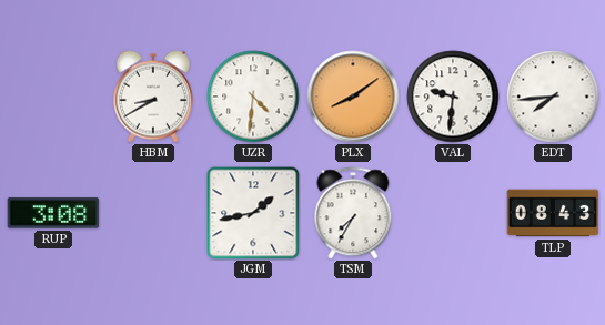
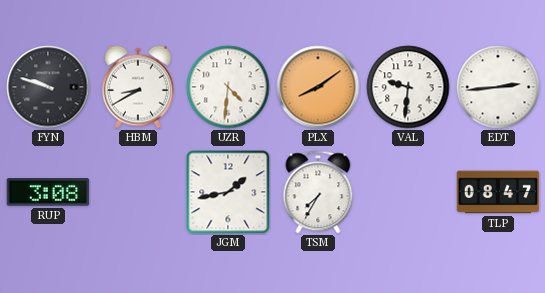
FYN: none -> 9:48 (48, 87)
EDT: 7:44 -> 2:44 (498, 87)
TLP: 08:43 -> 08:47 (498, 192)
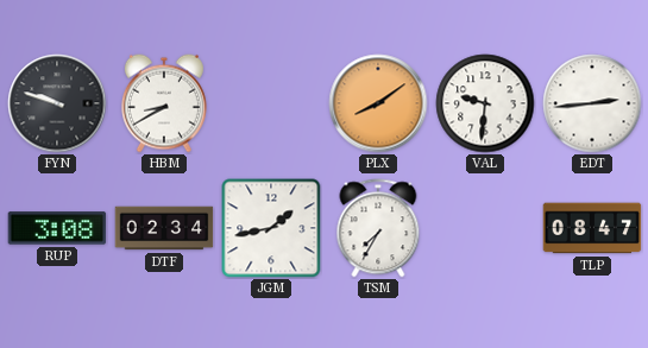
UZR: 4:31 -> none (228, 87)
DTF: none -> 02:34 (164, 228)
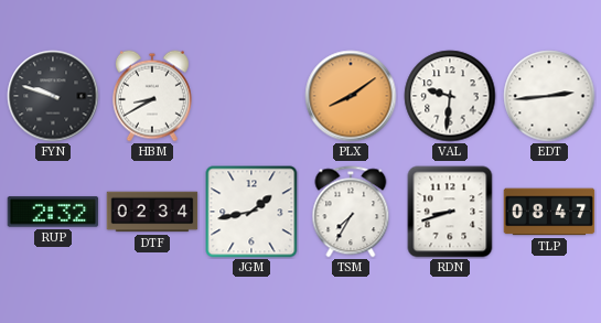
RUP: 3:08 -> 2:32 (53, 212)
RDN: none -> 8:42 (450, 212)
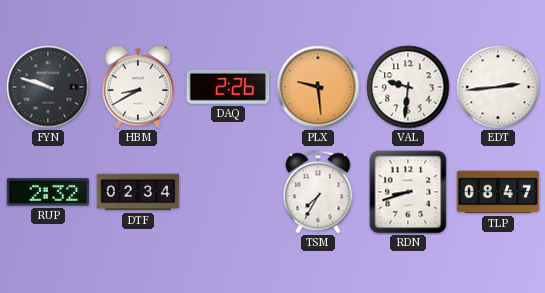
DAQ: none -> 2:26 (228, 87)
PLX: 8:09 -> 9:29 (318, 87)
JGM: 1:43 -> none (251, 212)
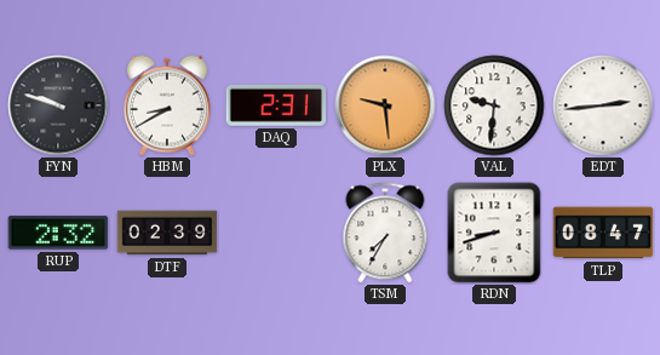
DAQ: 2:26 -> 2:31 (276, 105)
DTF: 02:34 -> 02:39 (167, 233)
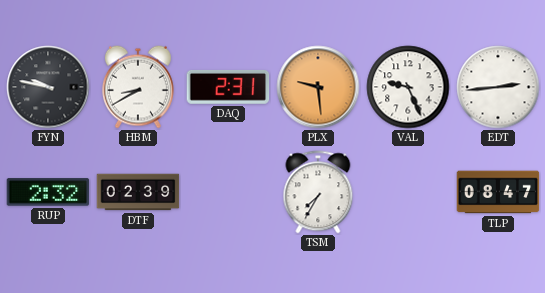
FYN: 9:48 -> 9:47 (48, 87)
VAL: 9:31 -> 9:26 (408, 87)
RDN: 8:42 -> none (494, 233)
